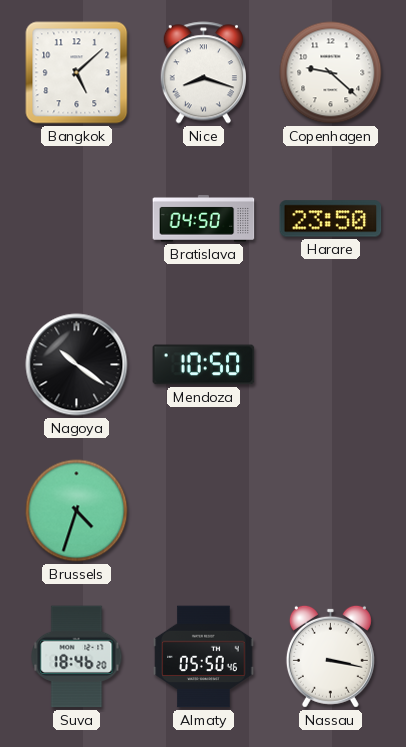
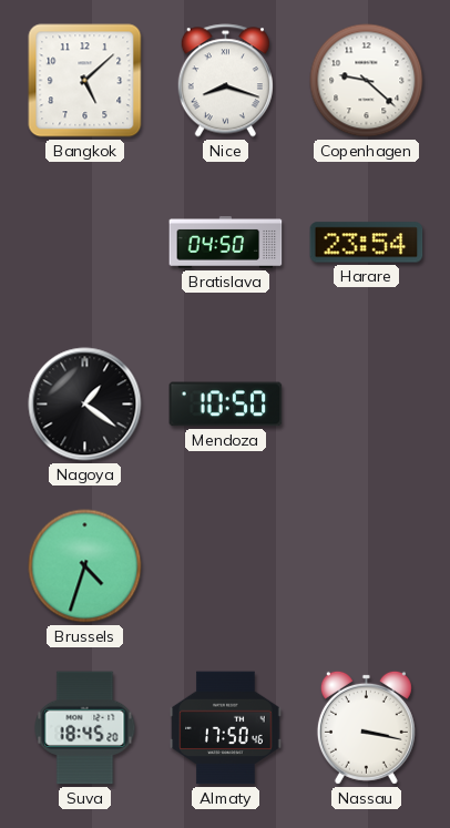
Harare: 23:50 -> 23:54 (367, 243)
Nagoya: 10:21 -> 1:21 (85, 405)
Suva: 18:46 -> 18:45 (85, 728)
Almaty: 05:50 -> 17:50 (226, 728)
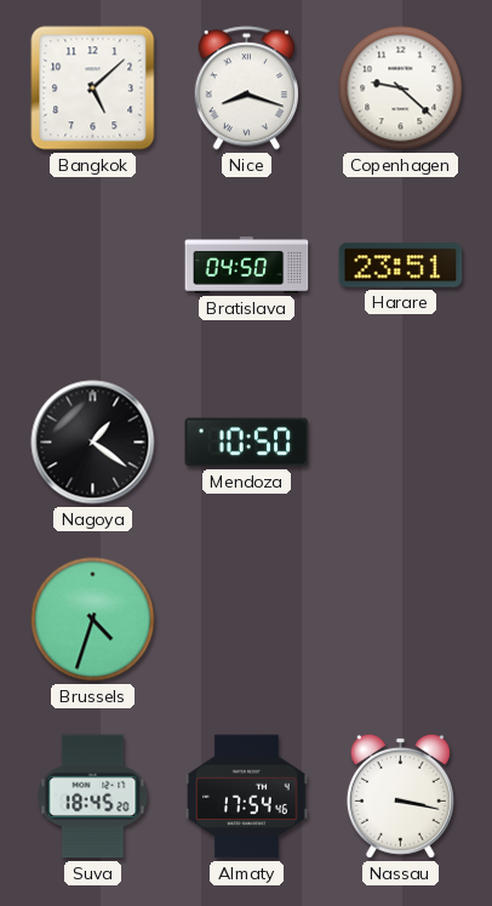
Harare: 23:54 -> 23:51 (401, 266)
Almaty: 17:50 -> 17:54 (247, 797)
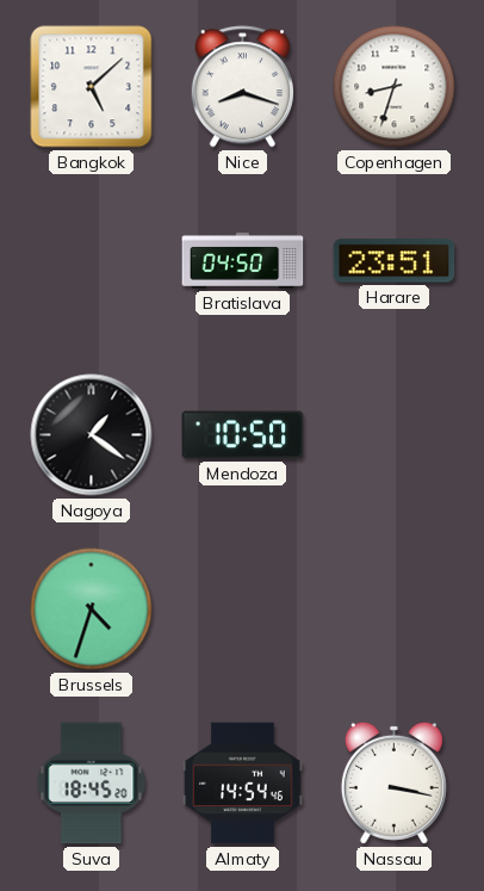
Copenhagen: 9:22 -> 8:33 (395, 87)
Almaty: 17:54 -> 14:54 (243, 784)
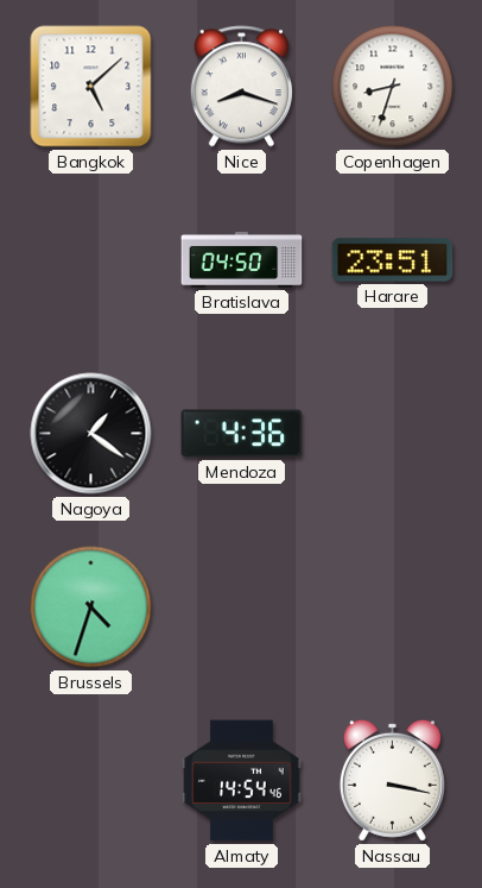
Mendoza: 10:50 -> 4:36 (242, 434)
Suva: 18:45 -> none (92, 784)
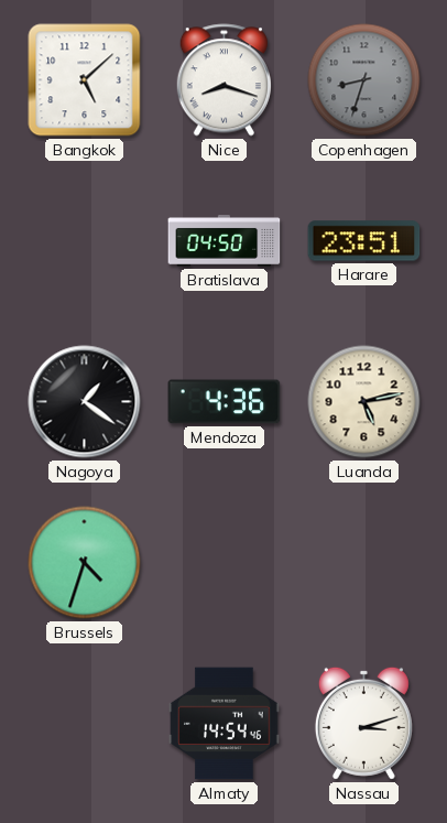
Copenhagen dial: white -> grey (364, 80)
Luanda: none -> 5:13 (364, 402)
Nassau: 3:17 -> 3:12 (363, 723)
